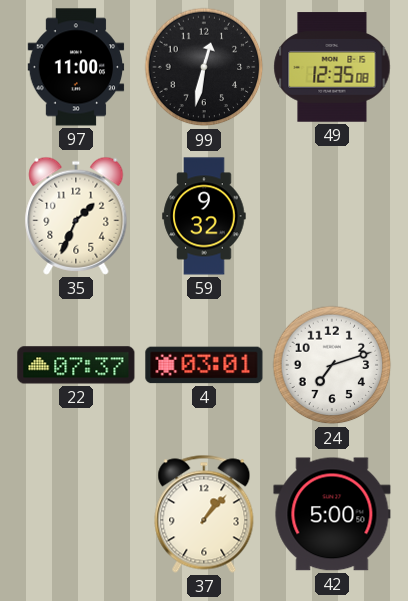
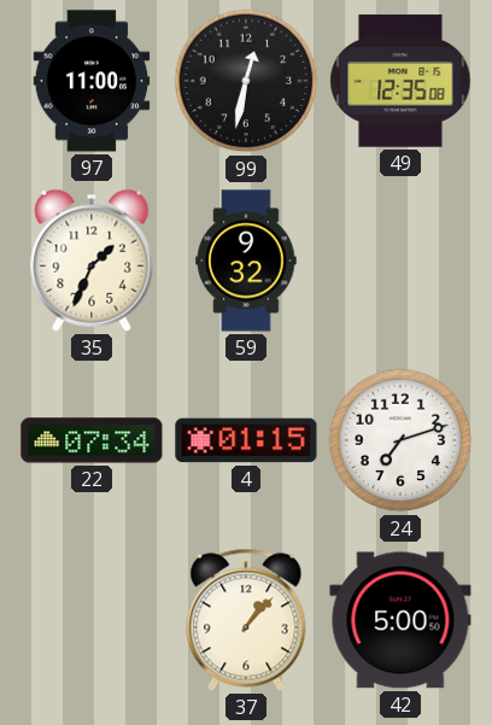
22: 07:37 -> 07:34 (92, 440)
4: 03:01 -> 01:15 (246, 440)
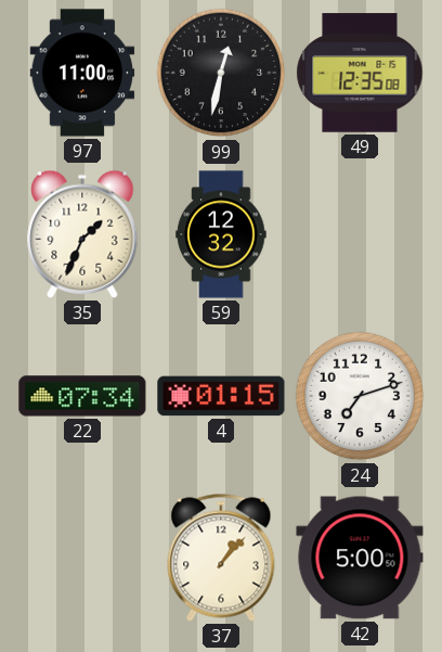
59: 9:32 -> 12:32 (221, 234)
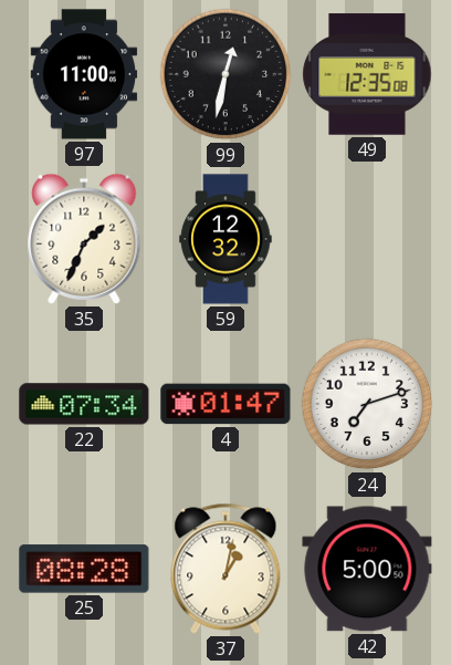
4: 01:15 -> 01:47 (225, 404)
25: none -> 08:28 (84, 569)
37: 1:07 -> 1:02 (225, 569)
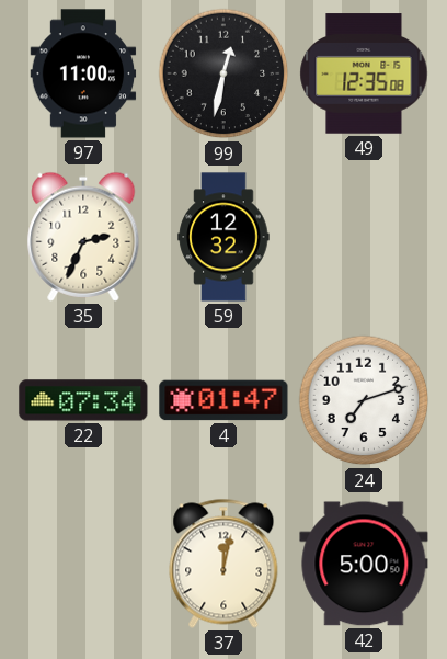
35: 1:34 -> 2:34 (83, 237)
25: 08:28 -> none (84, 569)
37: 1:02 -> 12:02 (224, 564)
